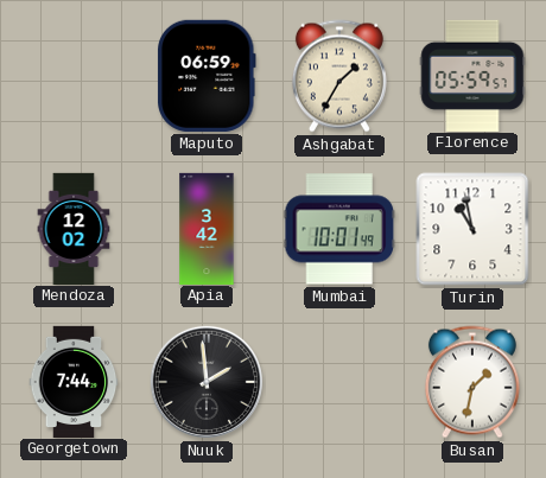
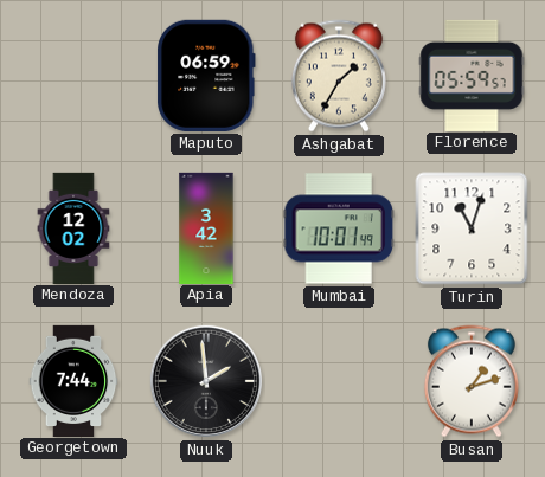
Turin: 10:58 -> 11:03 (472, 228)
Busan: 1:32 -> 1:12 (472, 381)
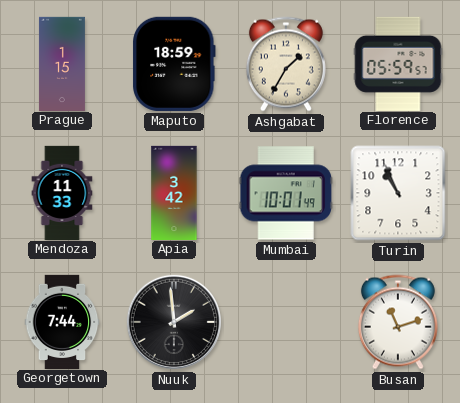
Prague: none -> 1:15 (62, 63)
Maputo: 06:59 -> 18:59 (175, 64)
Mendoza: 12:02 -> 11:33 (62, 192)
Turin: 11:03 -> 10:56 (398, 193)
Busan: 1:12 -> 11:12 (398, 322)
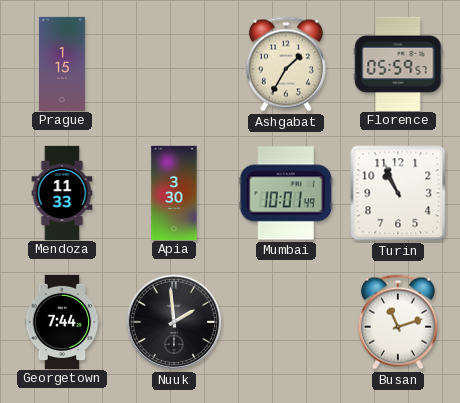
Maputo: 18:59 -> none (175, 64)
Apia: 3:42 -> 3:30 (174, 192)
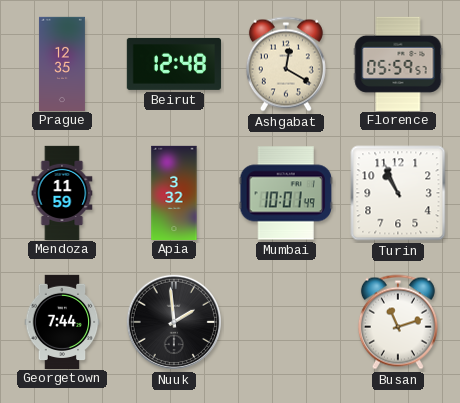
Prague: 1:15 -> 12:35 (62, 63)
Beirut: none -> 12:48 (174, 64)
Ashgabat: 1:35 -> 12:20 (286, 64)
Mendoza: 11:33 -> 11:59 (62, 192)
Apia: 3:30 -> 3:32 (174, 192)
